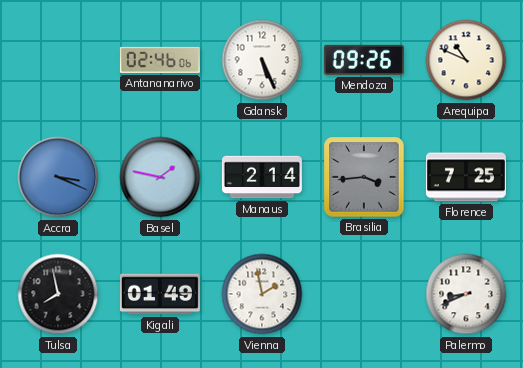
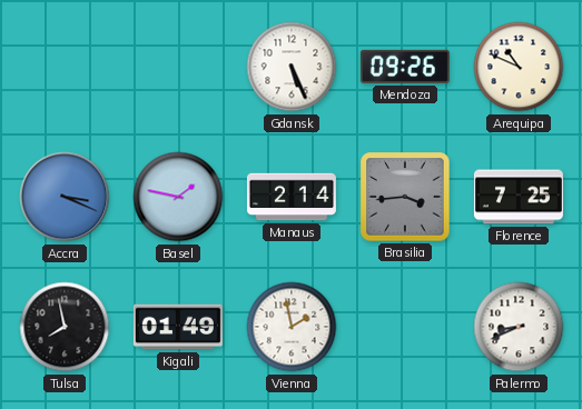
Antananarivo: 02:46 -> none (160, 60)
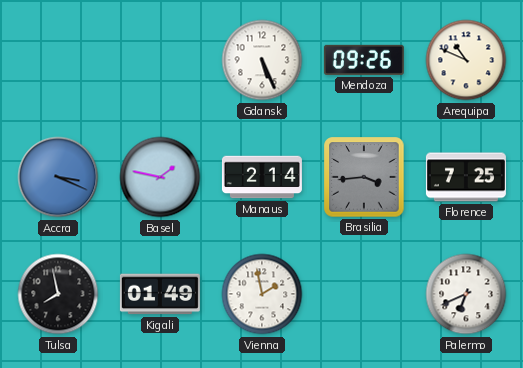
Palermo: 8:41 -> 6:41 (466, 294)
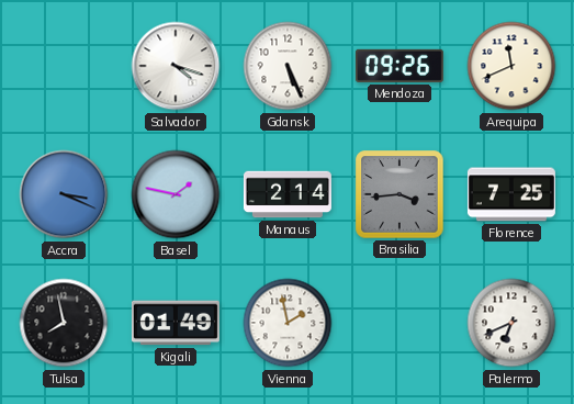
Salvador: none -> 4:18 (176, 66)
Arequipa: 10:49 -> 11:41 (511, 66)
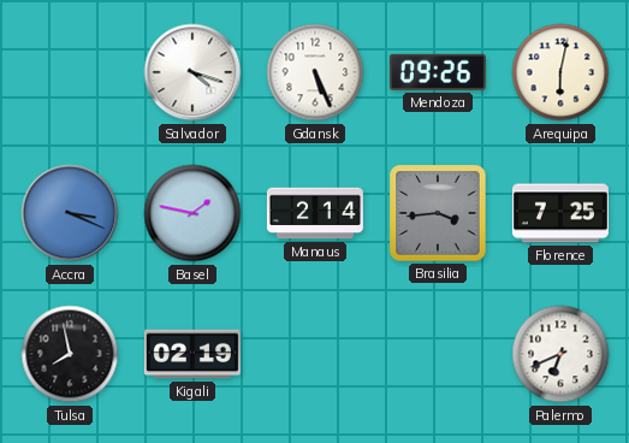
Arequipa: 11:41 -> 6:02 (560, 72)
Kigali: 01:49 -> 02:19 (192, 354)
Vienna: 1:58 -> none (288, 323)
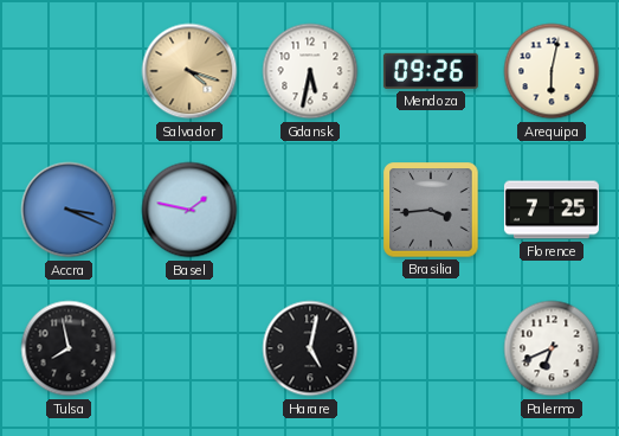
Salvador dial: white -> champagne (189, 71)
Gdansk: 5:26 -> 5:32 (310, 71)
Manaus: 2:14 -> none (315, 213)
Kigali: 02:19 -> none (192, 354)
Harare: none -> 5:02 (310, 348)
